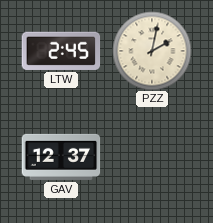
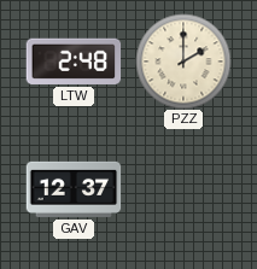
LTW: 2:45 -> 2:48 (74, 62)
PZZ: 2:02 -> 2:00 (183, 62)
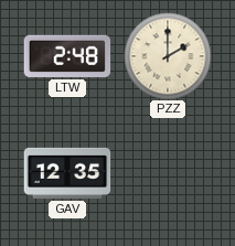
GAV: 12:37 -> 12:35 (67, 173)
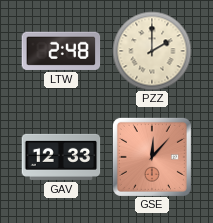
GAV: 12:35 -> 12:33 (61, 157)
GSE: none -> 12:07 (152, 157)
